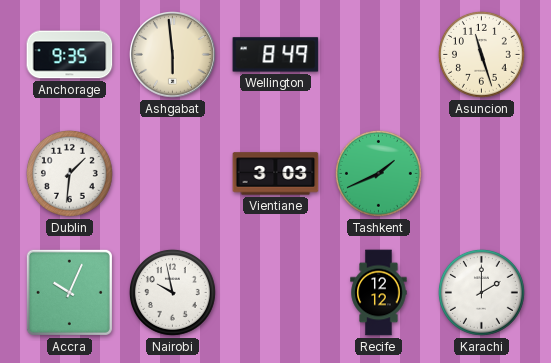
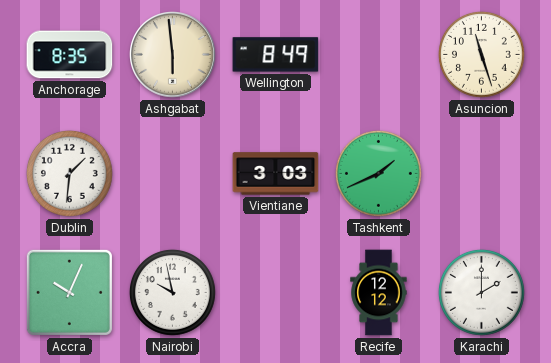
Anchorage: 9:35 -> 8:35 (70, 55)
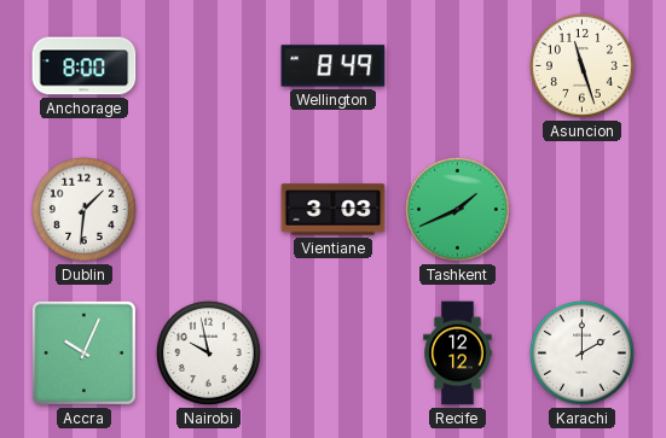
Anchorage: 8:35 -> 8:00 (85, 66)
Ashgabat: 5:59 -> none (173, 55)
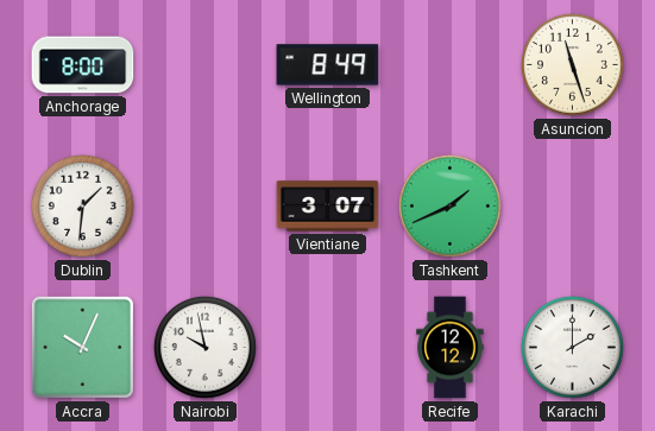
Vientiane: 3:03 -> 3:07 (328, 207)
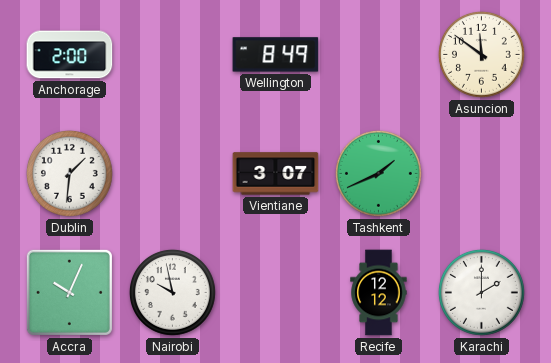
Anchorage: 8:00 -> 2:00 (70, 55)
Asuncion: 11:27 -> 11:51 (481, 54)
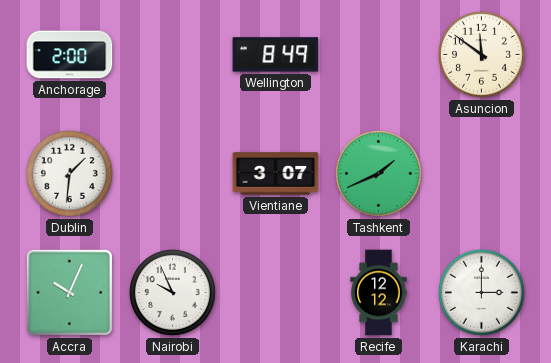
Nairobi: 9:58 -> 9:56 (172, 292)
Karachi: 2:00 -> 3:00 (481, 292)
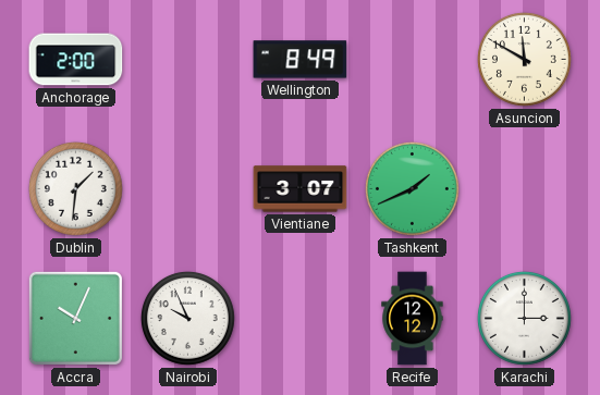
Asuncion: 11:51 -> 11:50 (524, 59)
